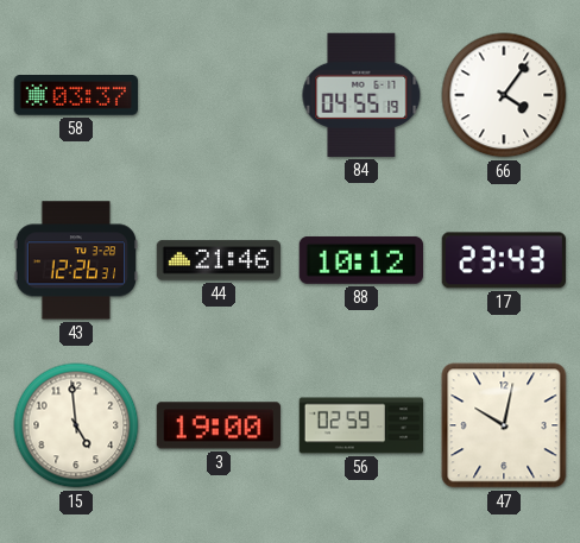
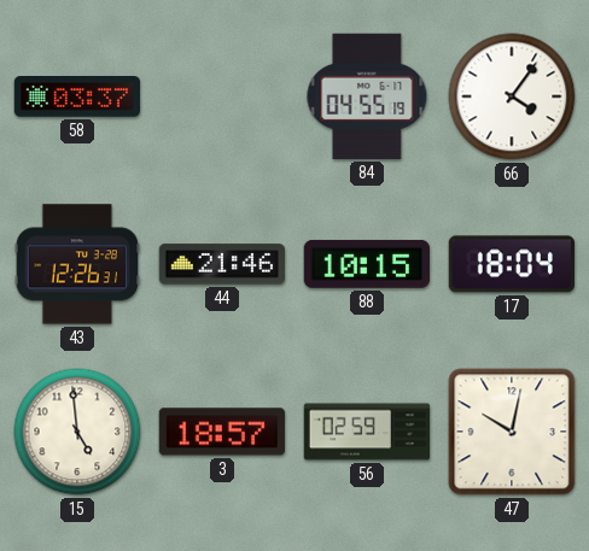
88: 10:12 -> 10:15 (367, 264)
17: 23:43 -> 18:04 (512, 264)
3: 19:00 -> 18:57 (222, 432)
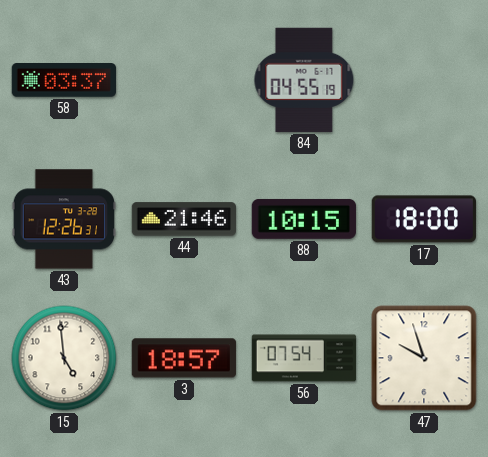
66: 4:06 -> none (512, 96)
17: 18:04 -> 18:00 (424, 219)
56: 02:59 -> 07:54 (304, 358)
47: 10:02 -> 9:57 (424, 358)
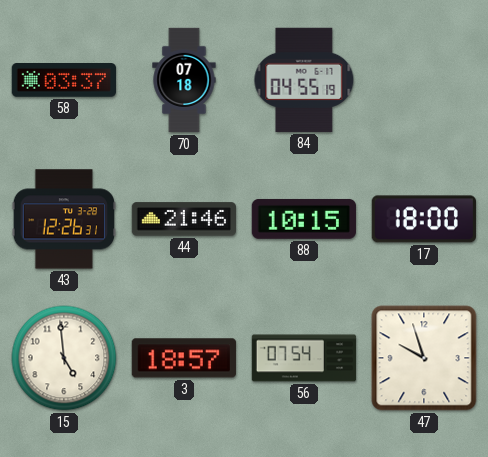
70: none -> 07:18 (184, 80)
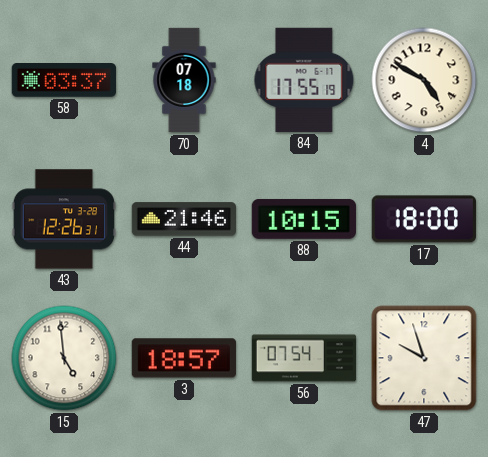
84: 04:55 -> 17:55 (304, 80)
4: none -> 4:50 (424, 80)
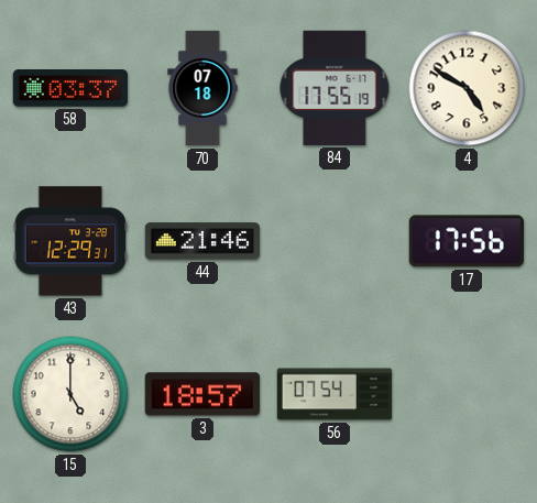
43: 12:26 -> 12:29 (69, 241)
88: 10:15 -> none (304, 219)
17: 18:00 -> 17:56 (467, 241)
15: 4:59 -> 5:00 (70, 394)
47: 9:57 -> none (424, 358)
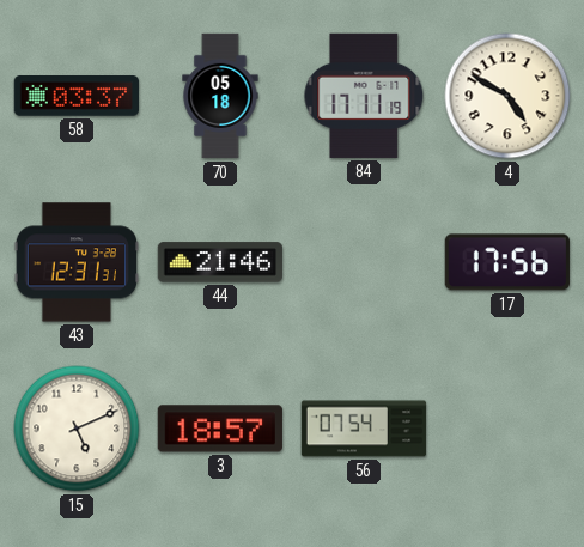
70: 07:18 -> 05:18 (220, 96)
84: 17:55 -> 17:11 (364, 96)
43: 12:29 -> 12:31 (75, 262)
15: 5:00 -> 5:11 (77, 429)
